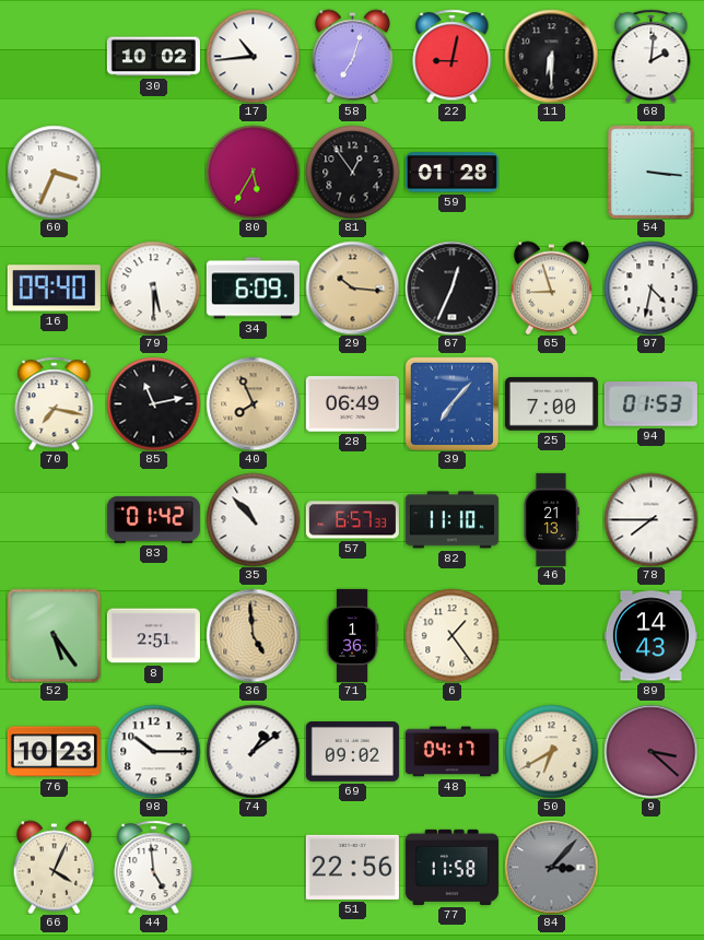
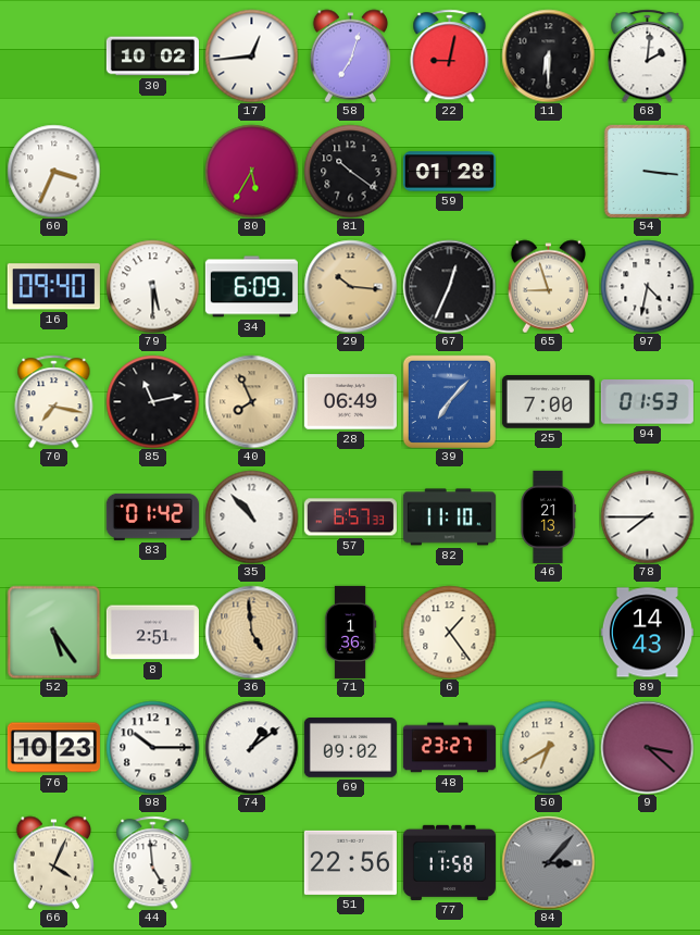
17: 10:44 -> 12:44 (251, 55)
81: 12:54 -> 10:21 (350, 171)
48: 04:17 -> 23:27 (449, 748)
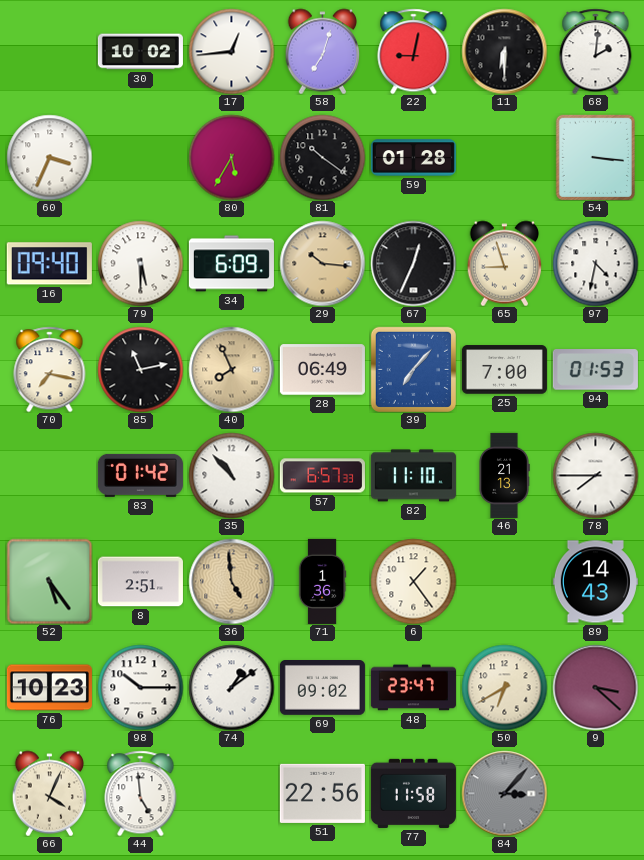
48: 23:27 -> 23:47 (413, 688)
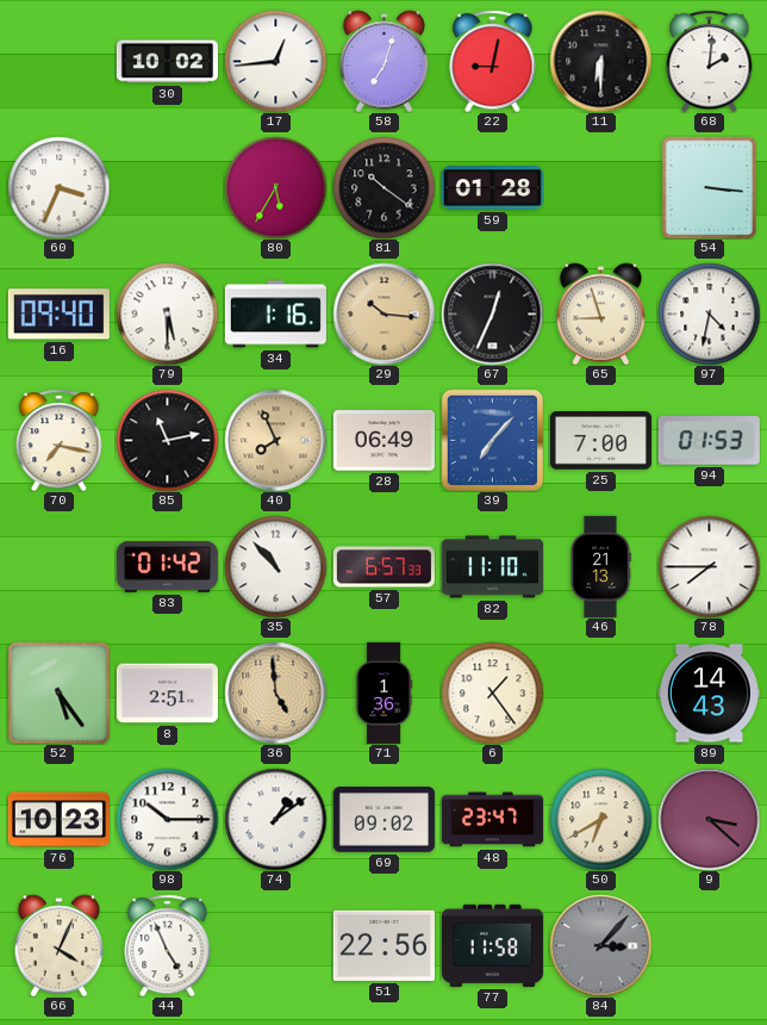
34: 6:09 -> 1:16 (275, 315)
44: 4:59 -> 4:56 (168, 945)
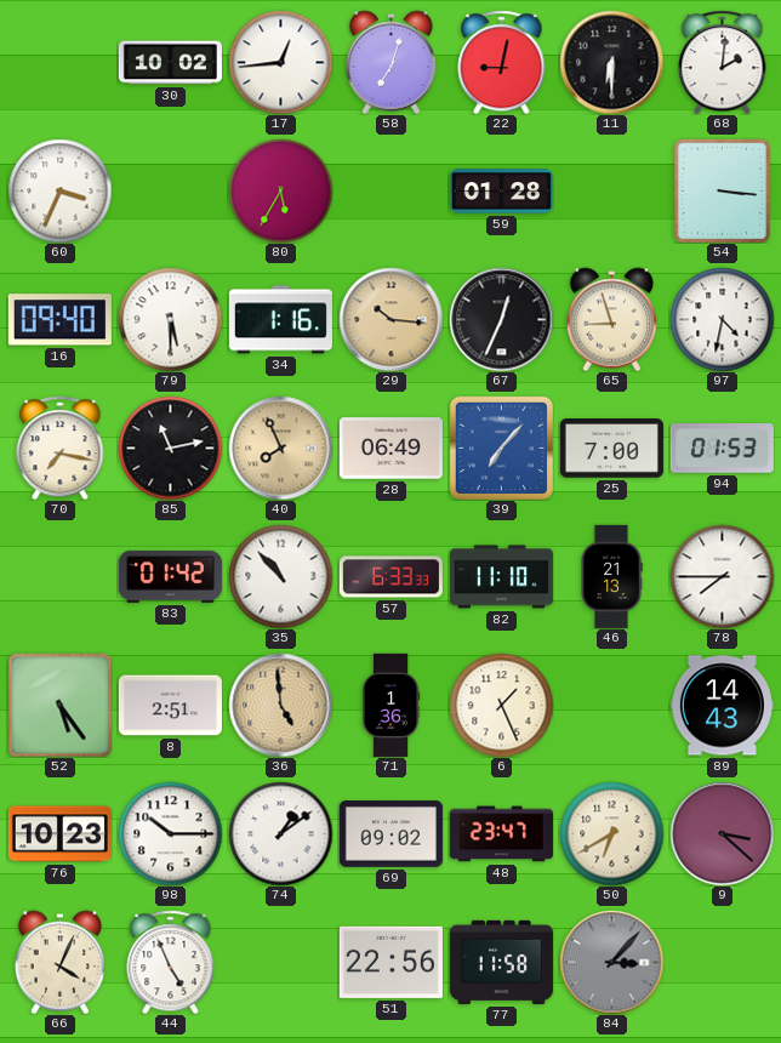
81: 10:21 -> none (383, 187)
57: 6:57 -> 6:33 (390, 577)
6: 1:24 -> 1:26 (501, 705)
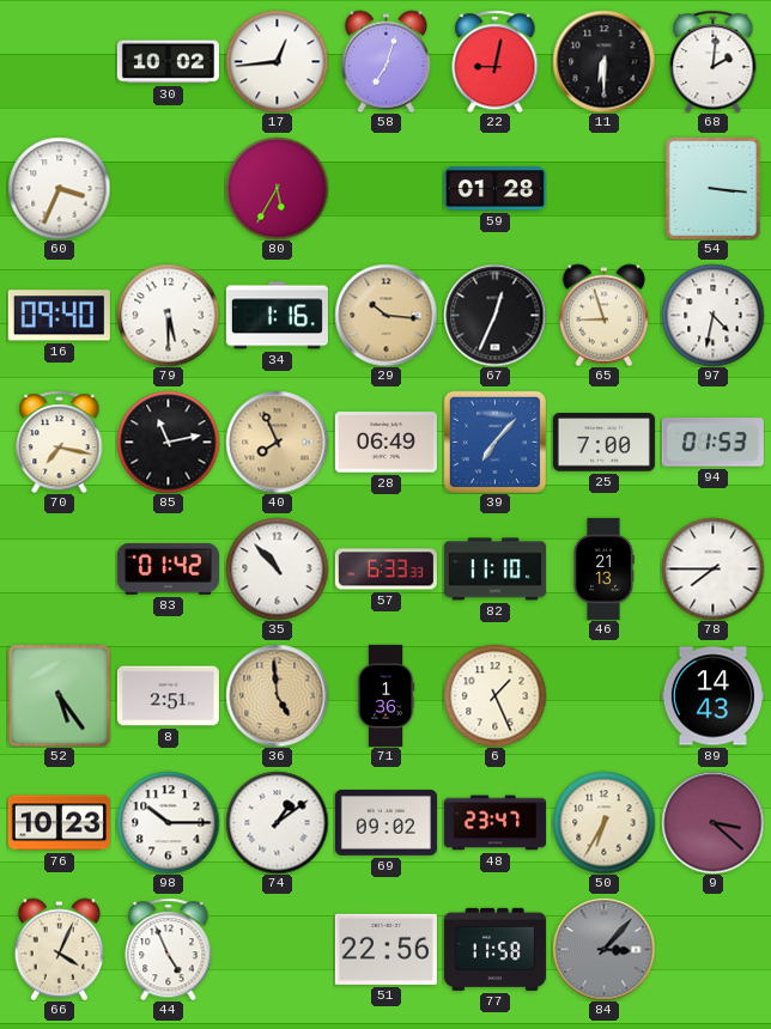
50: 6:40 -> 6:35 (603, 822)
